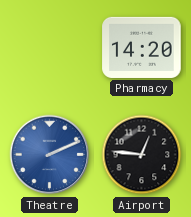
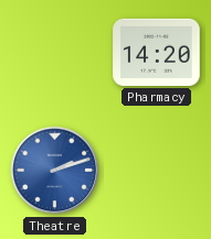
Theatre: 2:11 -> 2:12 (55, 171)
Airport: 12:46 -> none (142, 155)
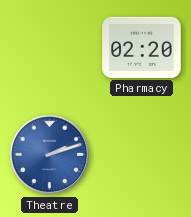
Pharmacy: 14:20 -> 02:20 (142, 47)
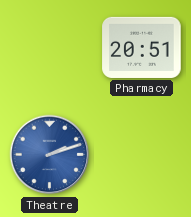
Pharmacy: 02:20 -> 20:51 (142, 47)
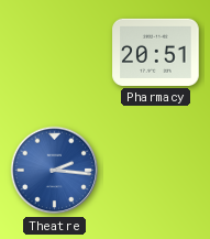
Theatre: 2:12 -> 2:16 (55, 171)
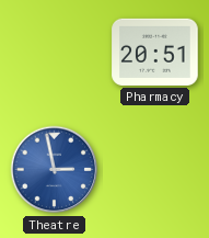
Theatre: 2:16 -> 2:58 (55, 170)
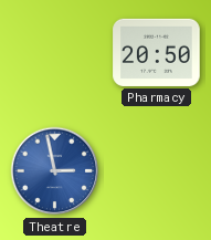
Pharmacy: 20:51 -> 20:50 (157, 52)
